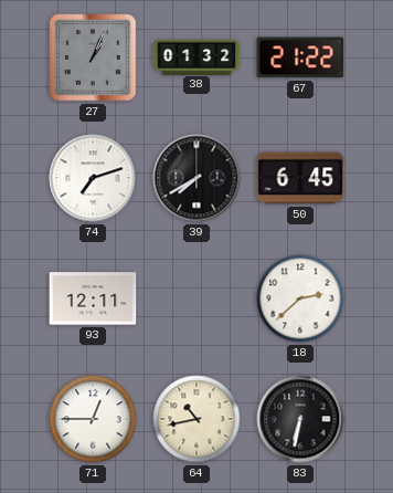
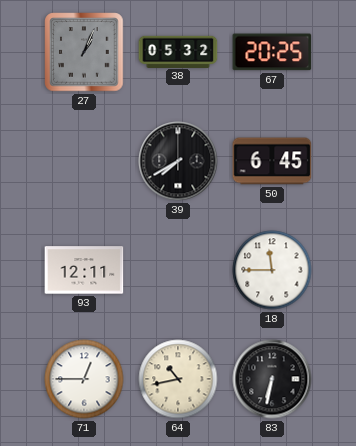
38: 01:32 -> 05:32 (178, 51)
67: 21:22 -> 20:25 (272, 52)
74: 7:12 -> none (93, 178)
18: 2:38 -> 11:45 (272, 270)
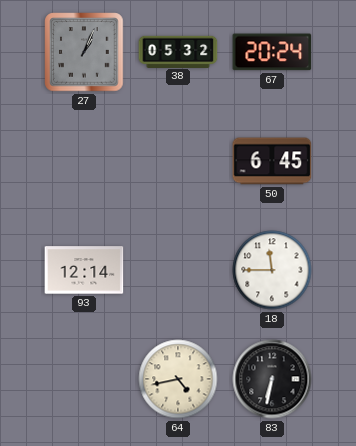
67: 20:25 -> 20:24 (272, 52)
39: 7:40 -> none (178, 161)
93: 12:11 -> 12:14 (84, 270)
71: 12:45 -> none (84, 379)
64: 10:43 -> 4:43 (178, 379)
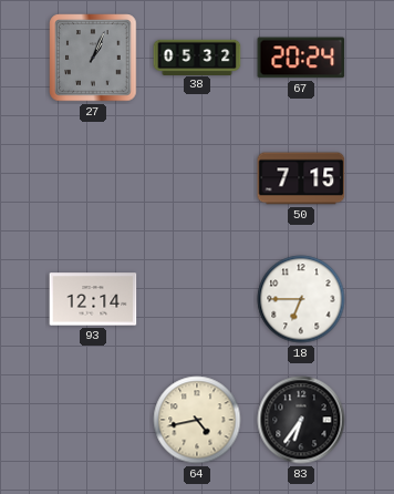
50: 6:45 -> 7:15 (301, 178)
18: 11:45 -> 6:45 (301, 299)
83: 6:32 -> 6:36 (301, 420)
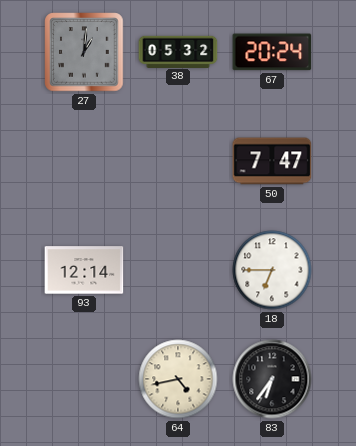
27: 1:04 -> 1:01 (84, 52)
50: 7:15 -> 7:47 (272, 161)
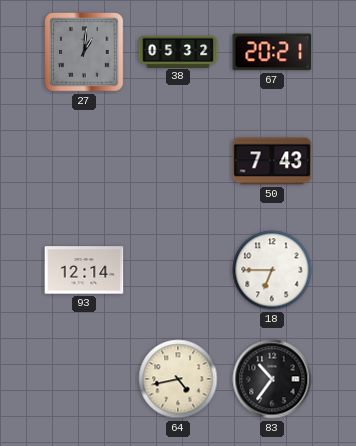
67: 20:24 -> 20:21 (272, 52)
50: 7:47 -> 7:43 (272, 161)
83: 6:36 -> 10:36 (272, 379)
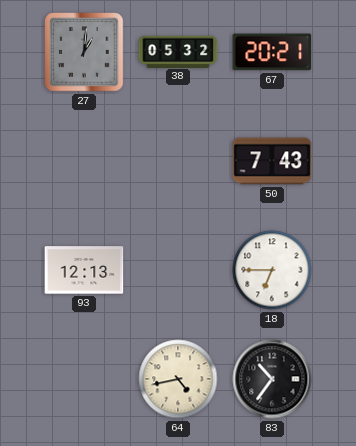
93: 12:14 -> 12:13 (84, 270)
